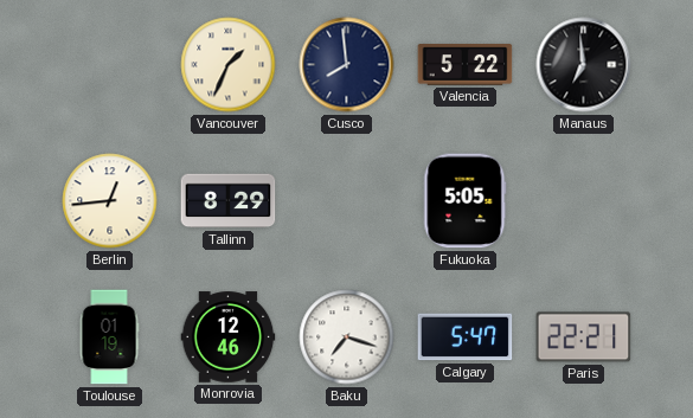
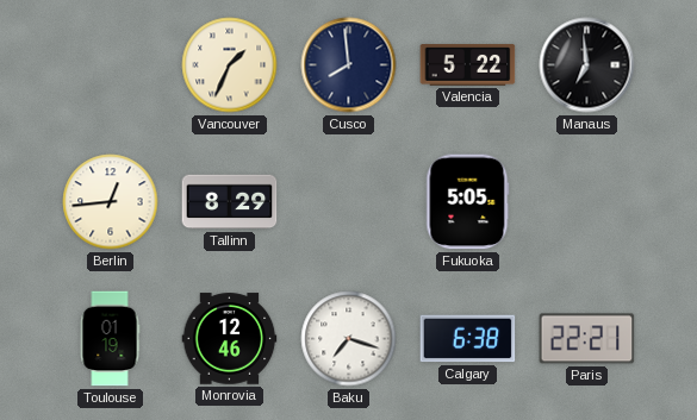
Calgary: 5:47 -> 6:38 (468, 339)
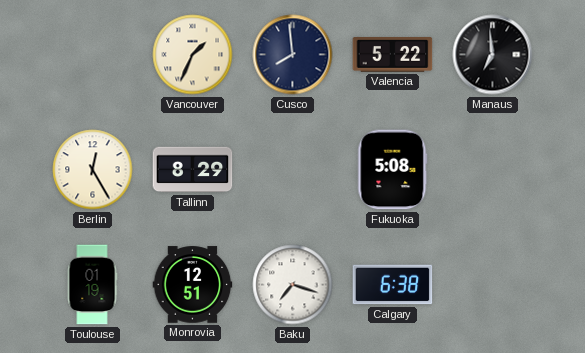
Berlin: 12:44 -> 12:25 (93, 170)
Fukuoka: 5:05 -> 5:08 (393, 170)
Monrovia: 12:46 -> 12:51 (193, 285)
Paris: 22:21 -> none (587, 339)
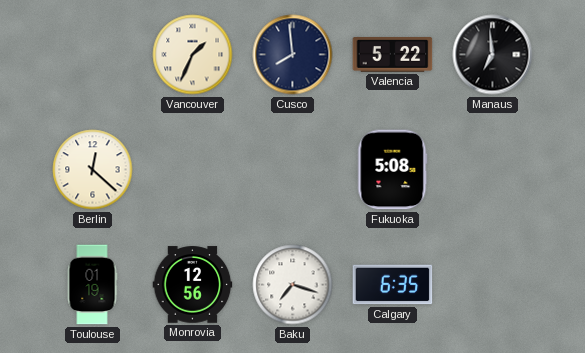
Berlin: 12:25 -> 12:22 (93, 170)
Tallinn: 8:29 -> none (193, 170)
Monrovia: 12:51 -> 12:56 (193, 285)
Calgary: 6:38 -> 6:35 (393, 285)
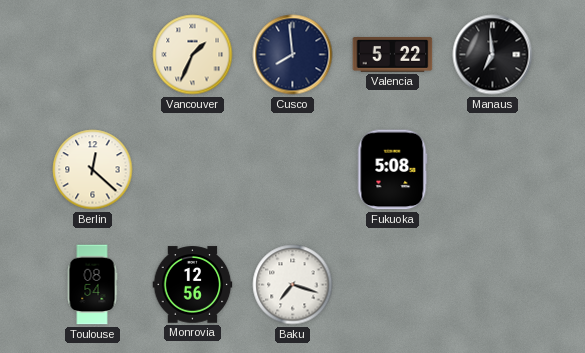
Toulouse: 01:19 -> 08:54 (92, 285)
Calgary: 6:35 -> none (393, 285)
